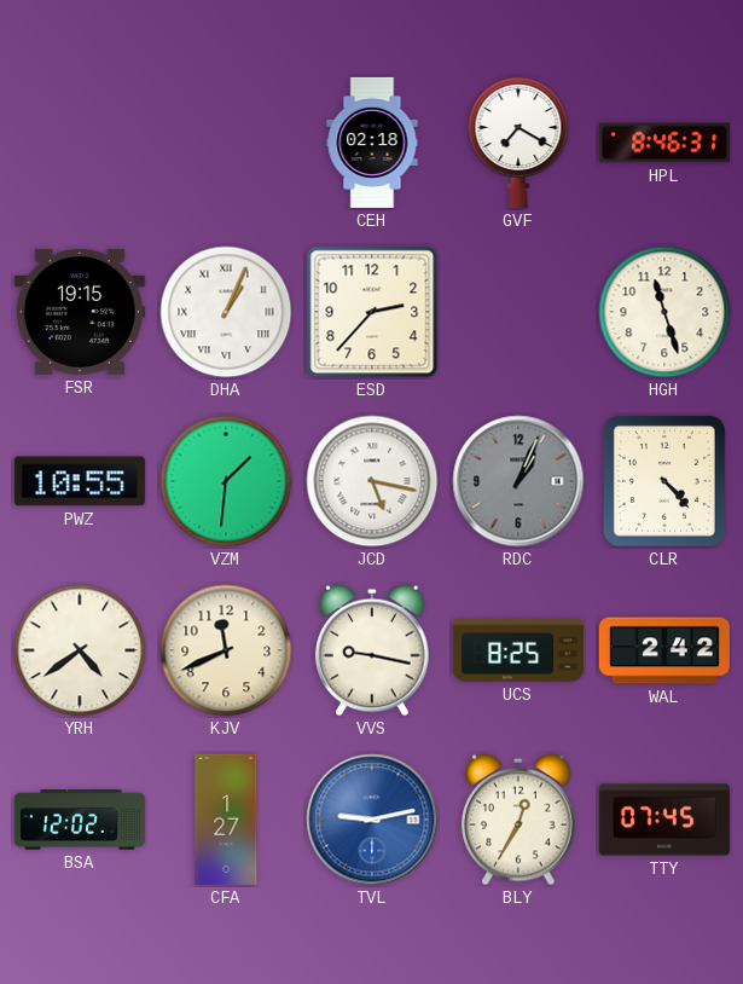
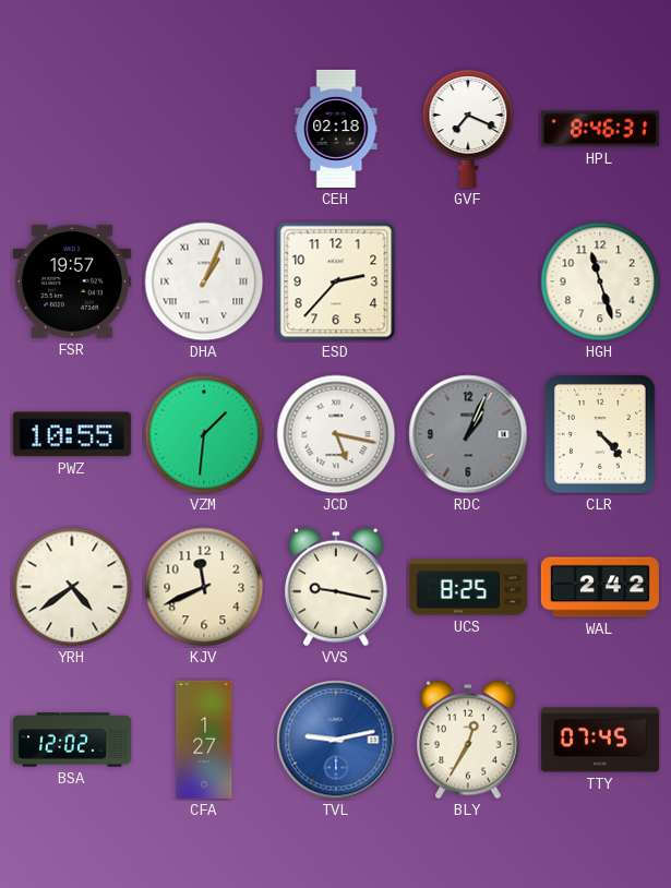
GVF: 7:20 -> 7:19 (468, 129)
FSR: 19:15 -> 19:57 (72, 281)
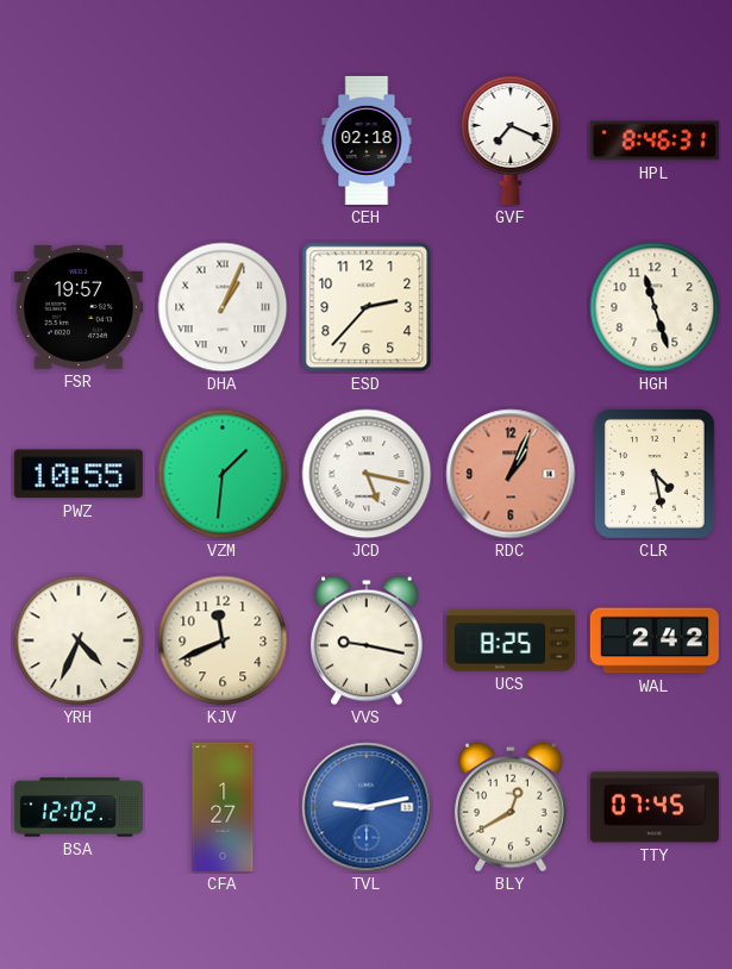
RDC dial: grey -> salmon (511, 474)
CLR: 4:23 -> 4:28 (655, 474)
YRH: 4:39 -> 4:34 (79, 640)
BLY: 12:35 -> 12:40 (511, 807)
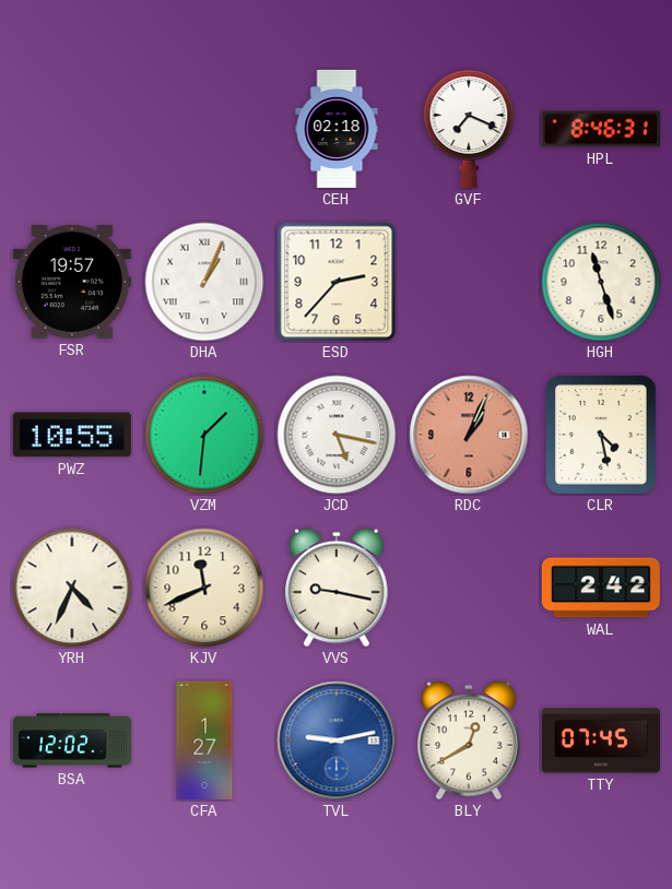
UCS: 8:25 -> none (511, 640)
